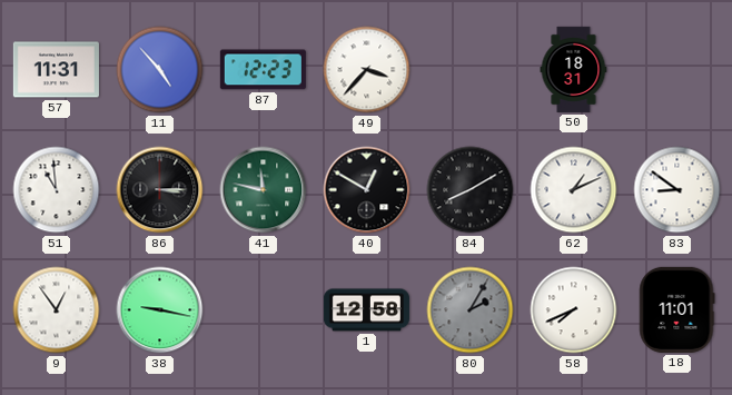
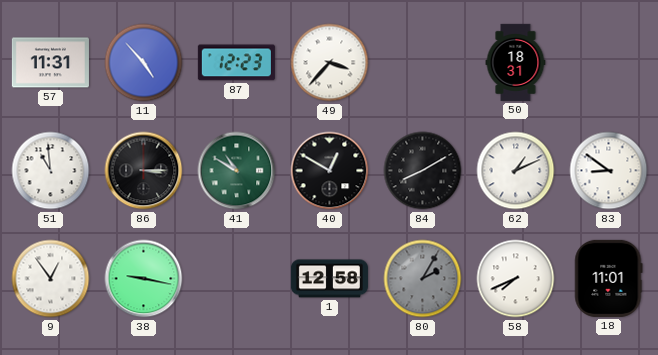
41: 11:47 -> 10:50 (237, 171)
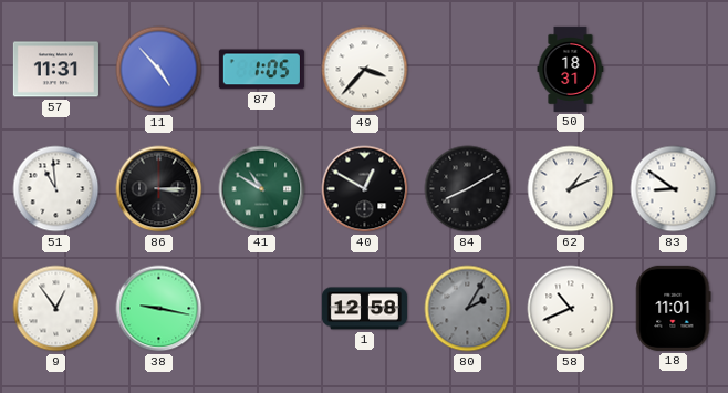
87: 12:23 -> 1:05 (261, 70)
58: 7:41 -> 10:41 (571, 309)
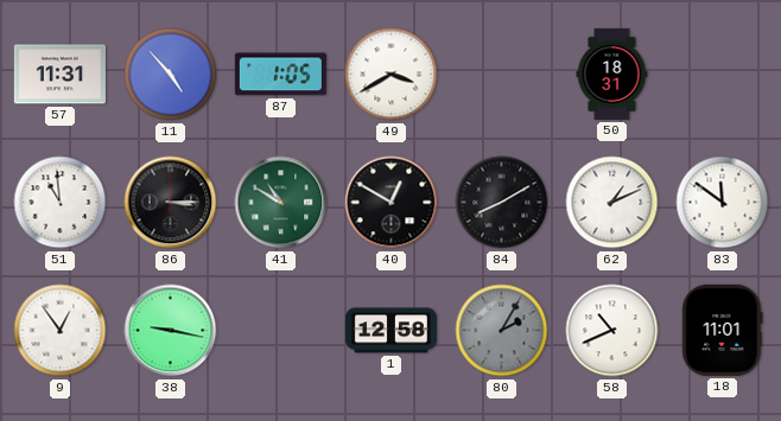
49: 3:37 -> 3:40 (392, 75)
83: 8:51 -> 11:51 (723, 203)
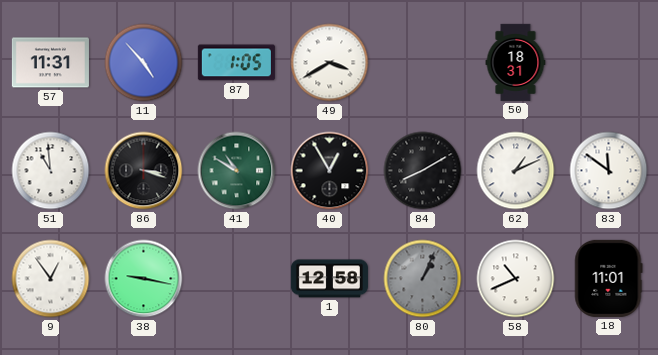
86: 3:15 -> 3:18 (144, 171)
40: 12:50 -> 12:55 (330, 171)
80: 2:05 -> 1:04 (423, 279)
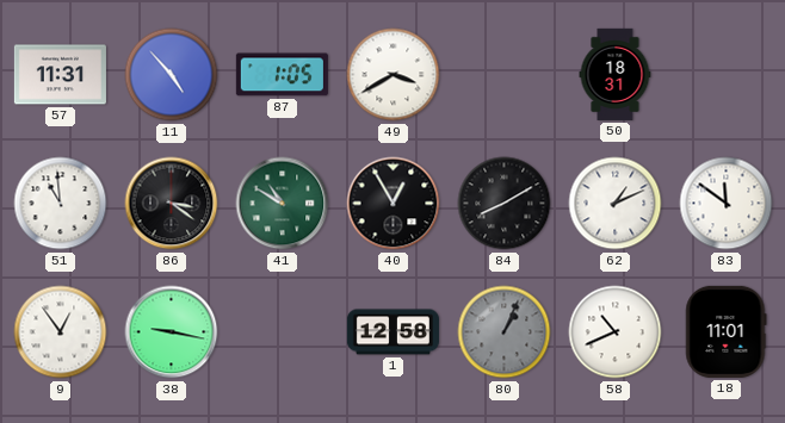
86: 3:18 -> 3:21 (172, 204)
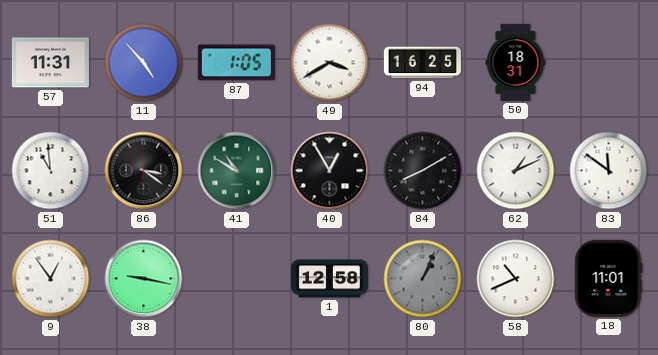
94: none -> 16:25 (422, 63)
